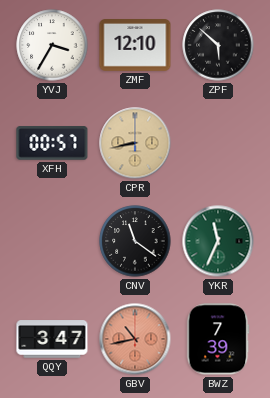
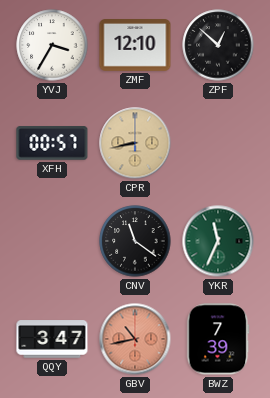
ZPF: 5:52 -> 12:52 (218, 45)
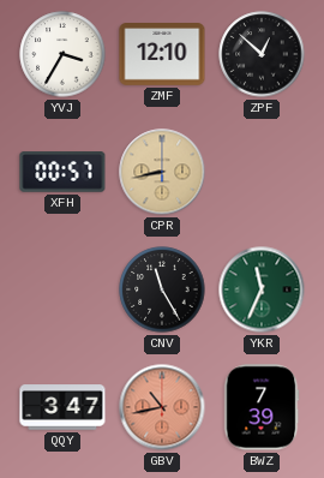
CNV: 11:21 -> 11:25 (162, 289)
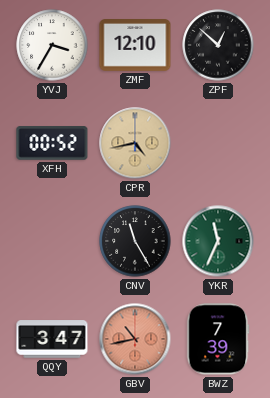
XFH: 00:57 -> 00:52 (52, 143)
CPR: 8:43 -> 4:43 (135, 143)
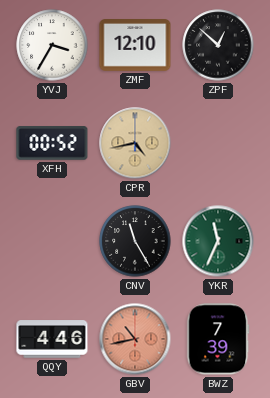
QQY: 3:47 -> 4:46 (52, 339)
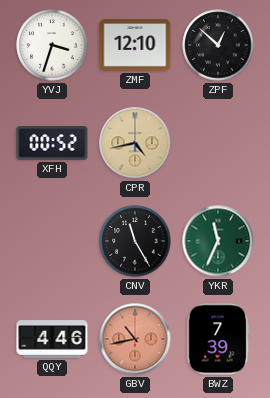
YVJ: 3:35 -> 3:33 (52, 45)
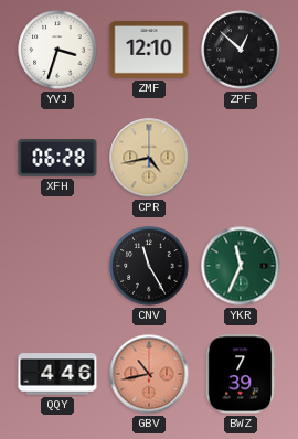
XFH: 00:52 -> 06:28 (57, 158)
